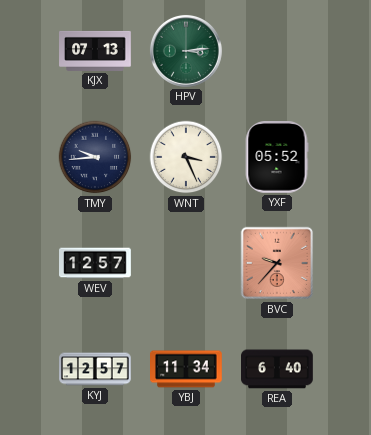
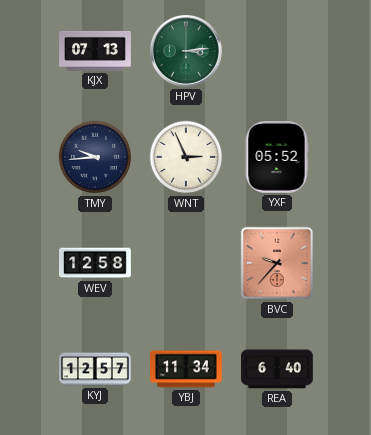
WNT: 3:26 -> 2:56 (186, 157)
WEV: 12:57 -> 12:58 (95, 263)
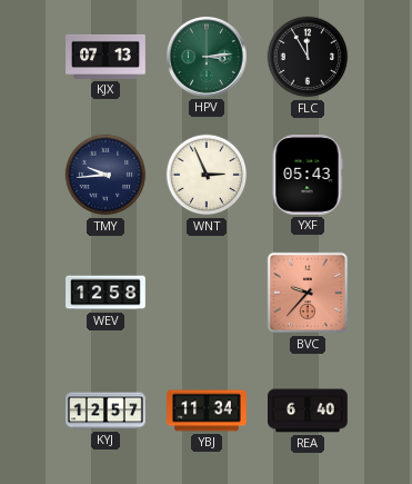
FLC: none -> 11:55 (308, 57)
YXF: 05:52 -> 05:43 (308, 176)
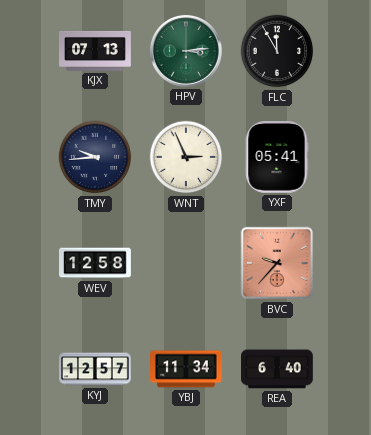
YXF: 05:43 -> 05:41 (277, 158)
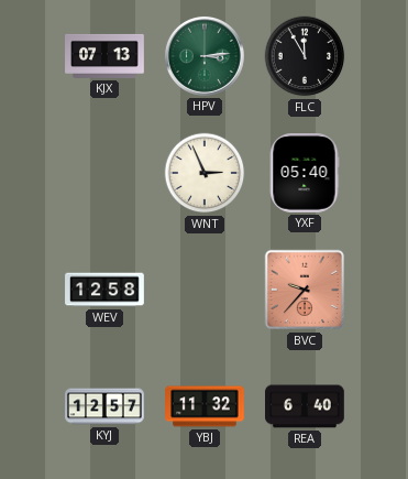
TMY: 9:44 -> none (95, 157)
YXF: 05:41 -> 05:40 (305, 174)
YBJ: 11:34 -> 11:32 (206, 406)
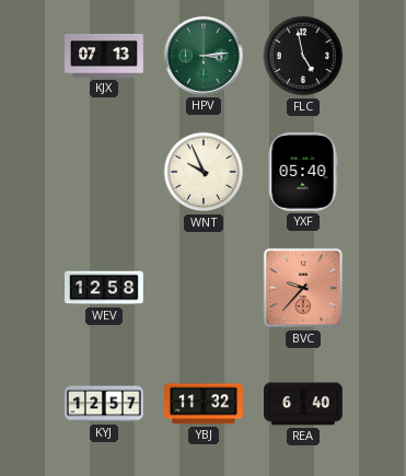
FLC: 11:55 -> 4:58 (303, 56)
WNT: 2:56 -> 9:56 (204, 172)
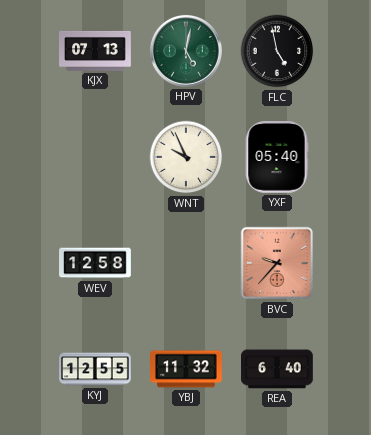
HPV: 3:14 -> 5:02 (186, 51)
KYJ: 12:57 -> 12:55 (95, 369)
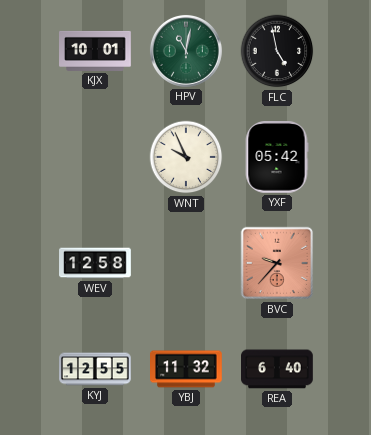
KJX: 07:13 -> 10:01 (95, 51)
HPV: 5:02 -> 11:02 (186, 51)
YXF: 05:40 -> 05:42 (277, 158)
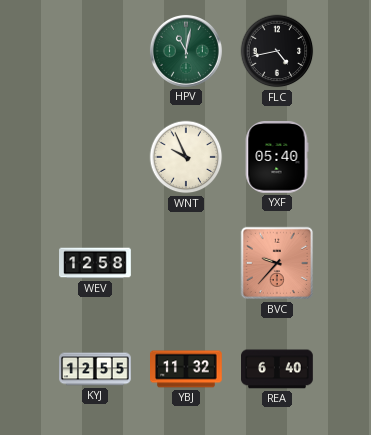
KJX: 10:01 -> none (95, 51)
FLC: 4:58 -> 4:43 (277, 51)
YXF: 05:42 -> 05:40 (277, 158)
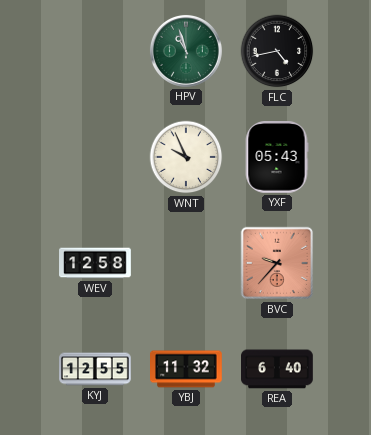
HPV: 11:02 -> 10:57 (186, 51)
YXF: 05:40 -> 05:43 (277, 158)
